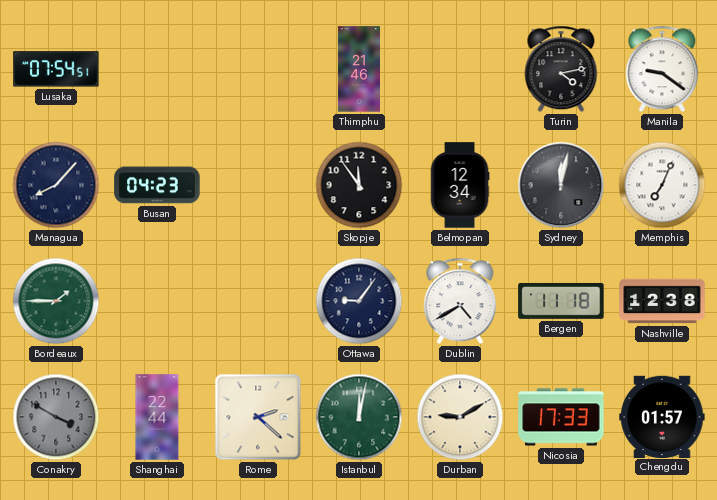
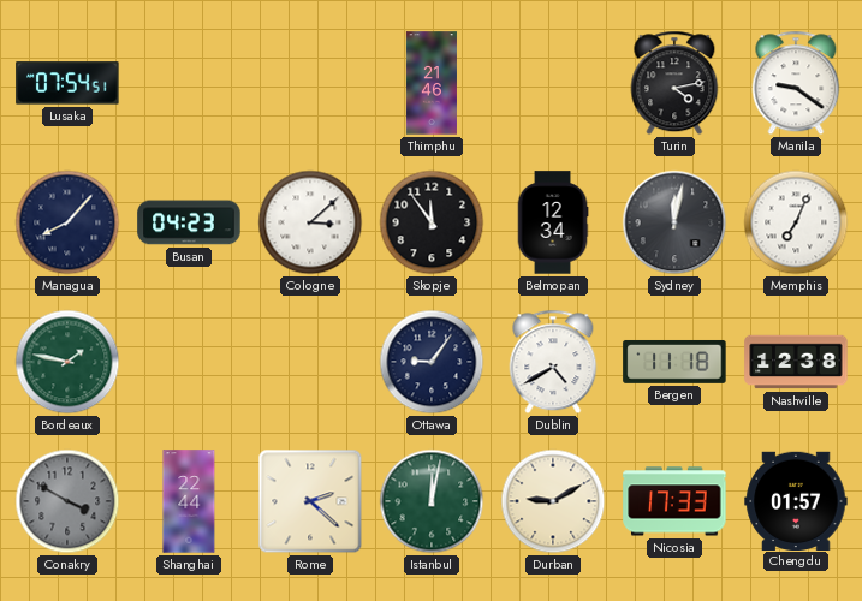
Cologne: none -> 3:08 (310, 222)
Bordeaux: 1:45 -> 1:47 (67, 362)
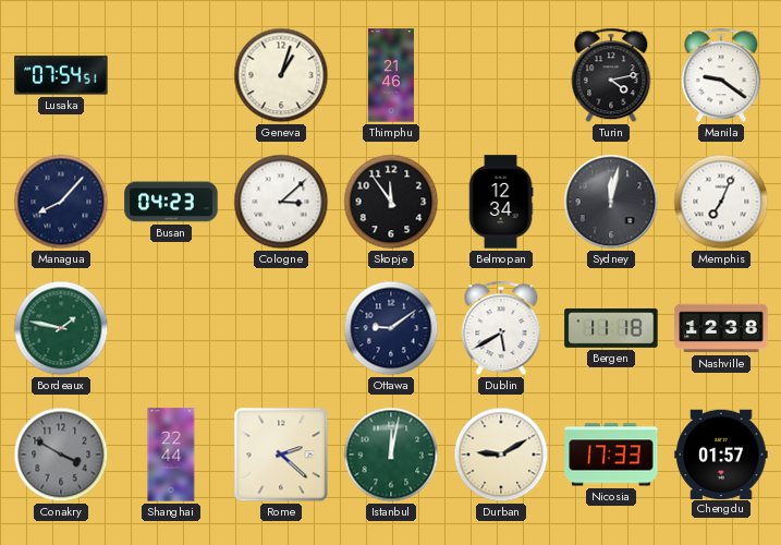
Geneva: none -> 1:03 (281, 75)
Ottawa: 9:06 -> 9:09 (391, 328)
Dublin: 4:40 -> 5:40 (501, 328)
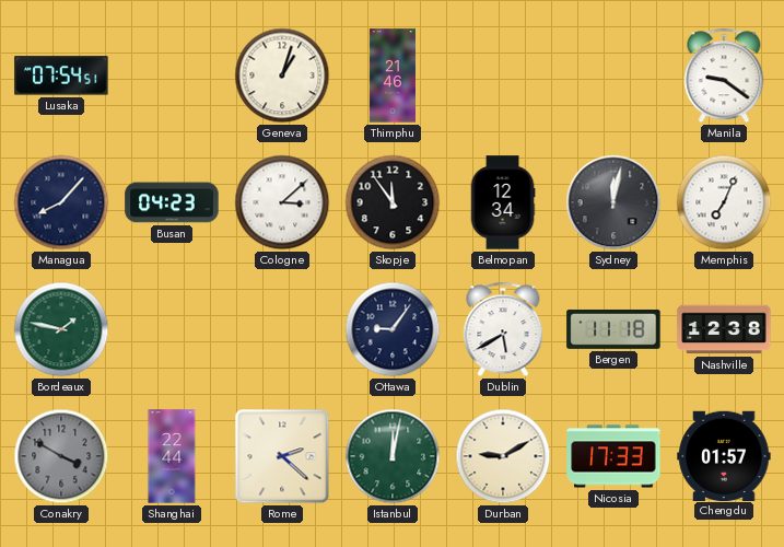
Turin: 4:13 -> none (611, 75)
Ottawa: 9:09 -> 9:06 (393, 329)
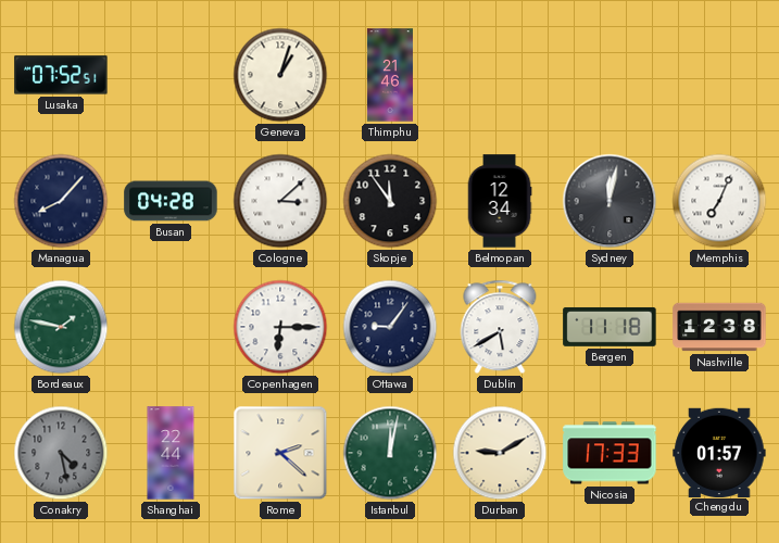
Lusaka: 07:54 -> 07:52 (61, 75)
Manila: 9:21 -> none (724, 75)
Busan: 04:23 -> 04:28 (171, 201)
Copenhagen: none -> 6:15 (280, 327)
Conakry: 3:50 -> 4:28 (61, 453)
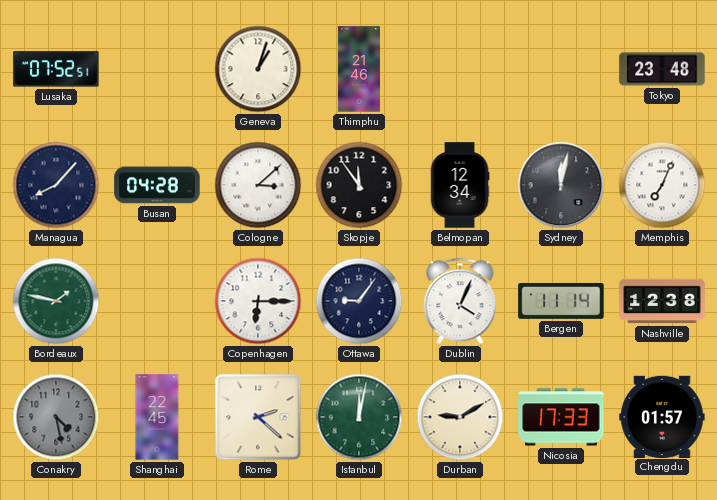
Tokyo: none -> 23:48 (662, 69)
Dublin: 5:40 -> 4:04 (460, 301)
Bergen: 11:18 -> 11:14 (561, 301)
Shanghai: 22:44 -> 22:45 (157, 417)
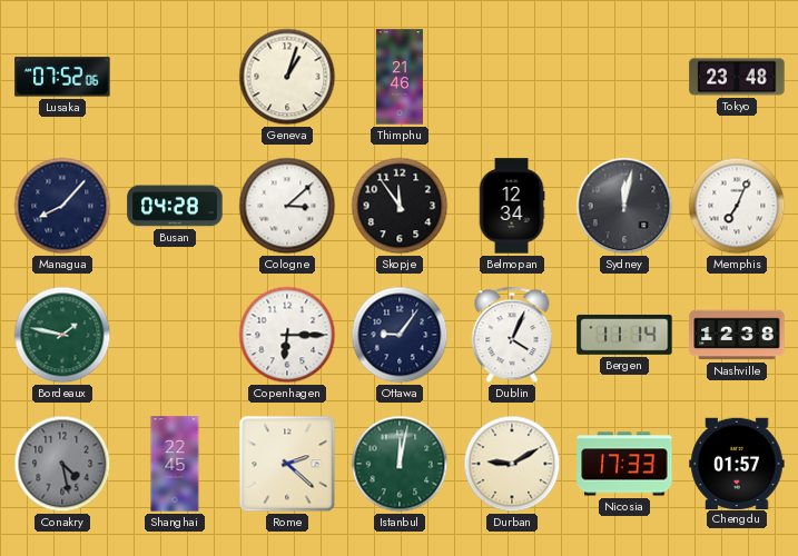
Lusaka: 07:52:51 -> 07:52:06 (62, 77)
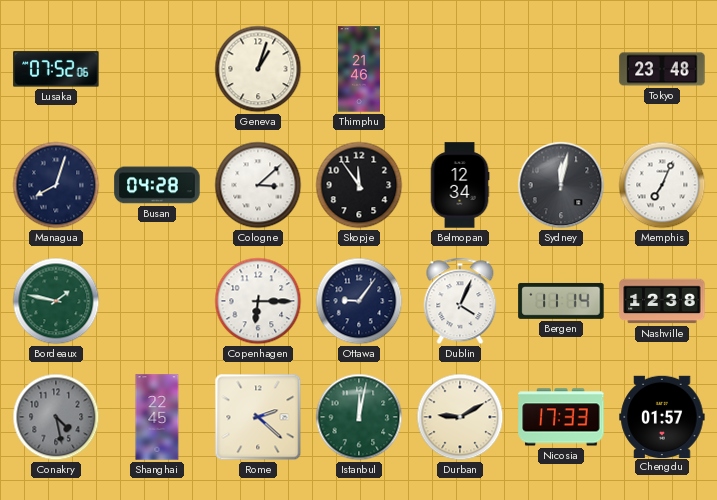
Managua: 8:07 -> 8:03 (56, 185)
